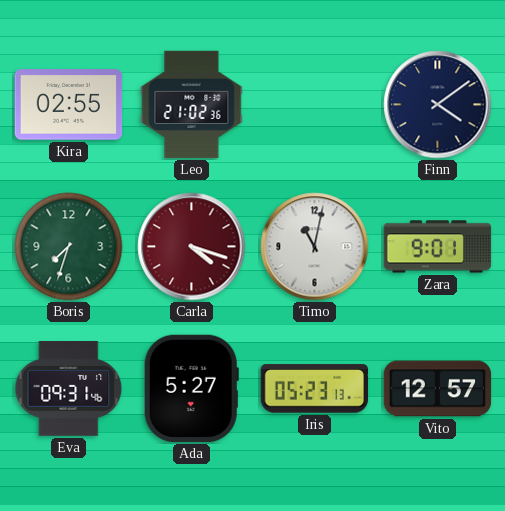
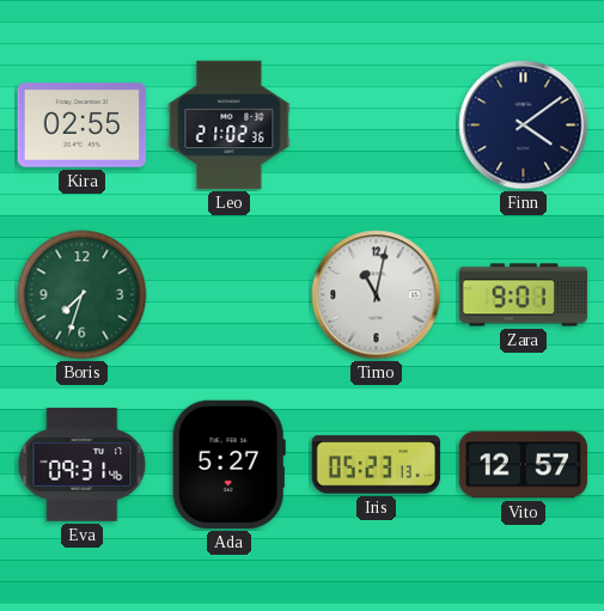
Carla: 4:18 -> none (192, 247)
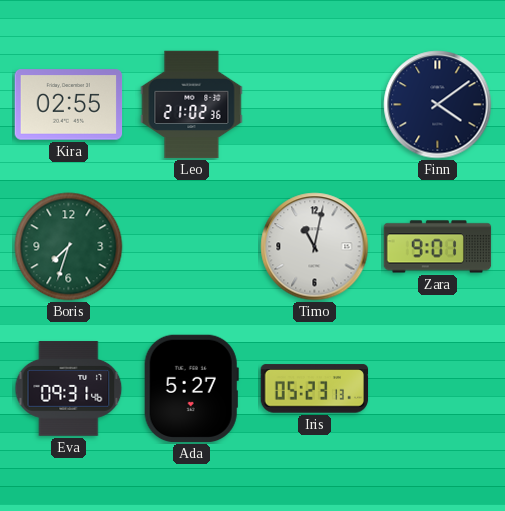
Vito: 12:57 -> none (524, 465)
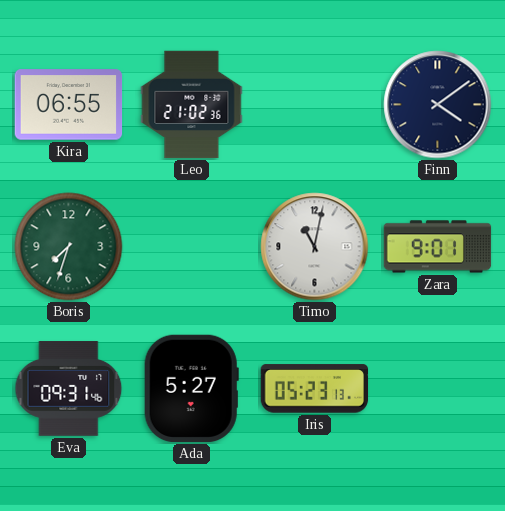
Kira: 02:55 -> 06:55 (69, 105)
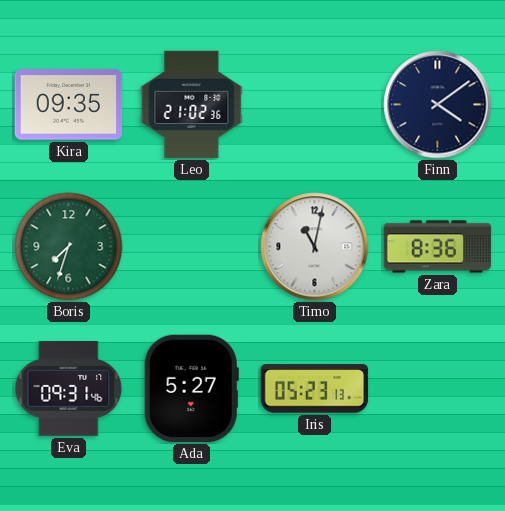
Kira: 06:55 -> 09:35 (69, 105)
Zara: 9:01 -> 8:36 (438, 247)
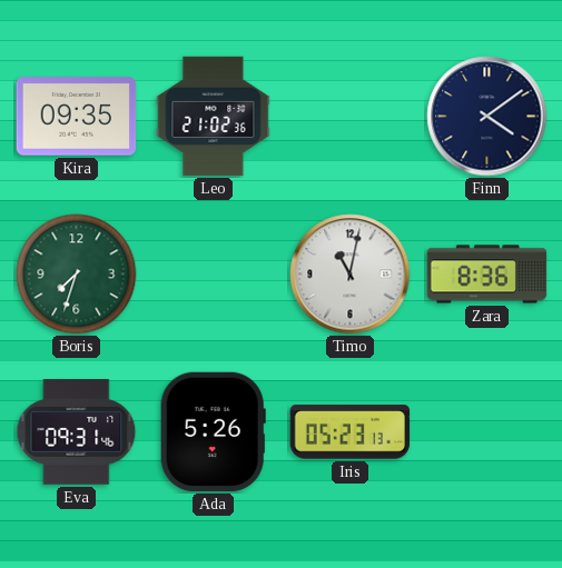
Ada: 5:27 -> 5:26 (213, 432)
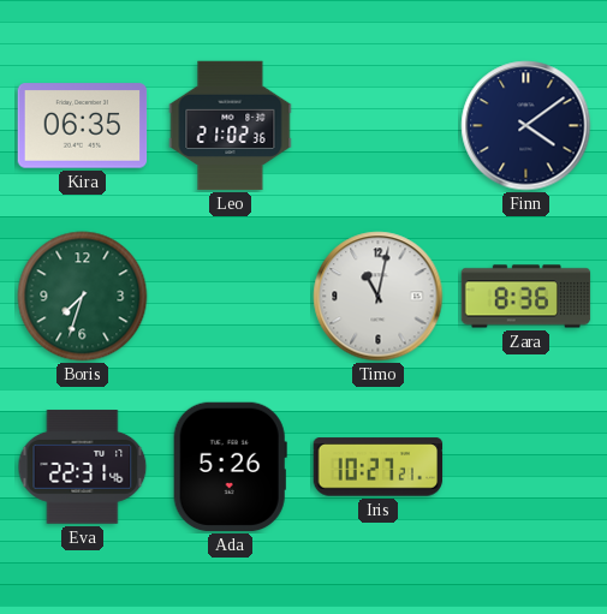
Kira: 09:35 -> 06:35 (83, 126)
Eva: 09:31 -> 22:31 (83, 467)
Iris: 05:23 -> 10:27 (379, 467)
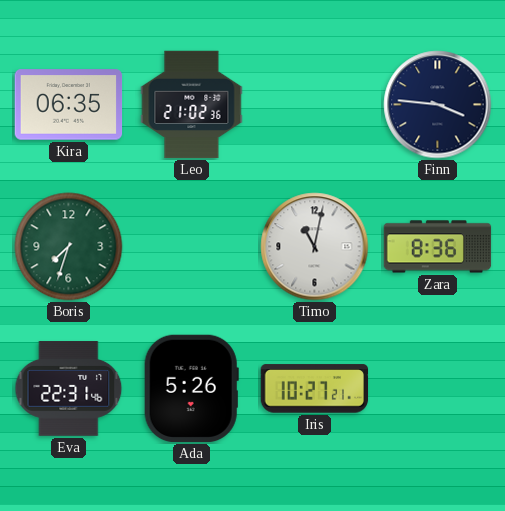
Finn: 4:09 -> 3:46 (438, 105)
